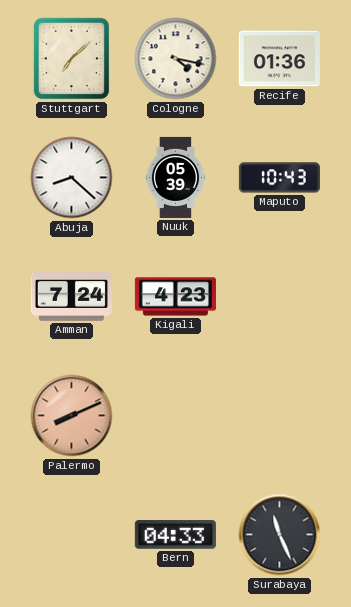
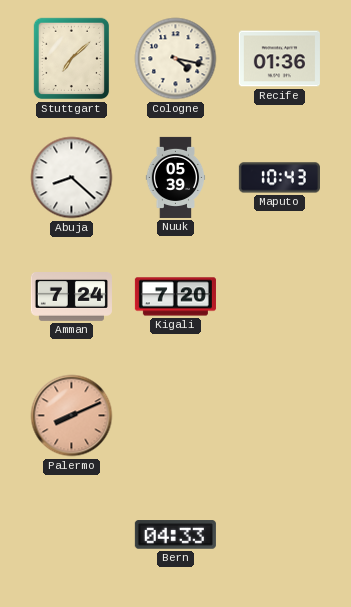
Kigali: 4:23 -> 7:20 (175, 297)
Surabaya: 11:26 -> none (280, 535)
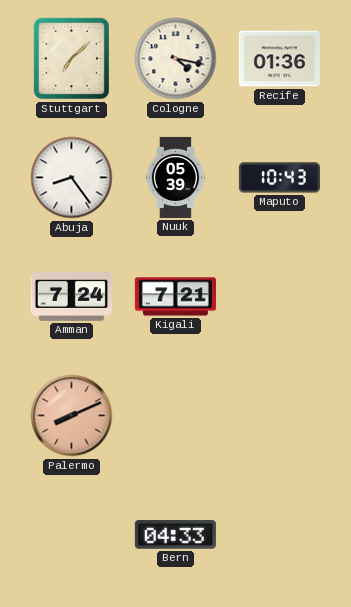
Abuja: 8:22 -> 8:24 (72, 178)
Kigali: 7:20 -> 7:21 (175, 297)
